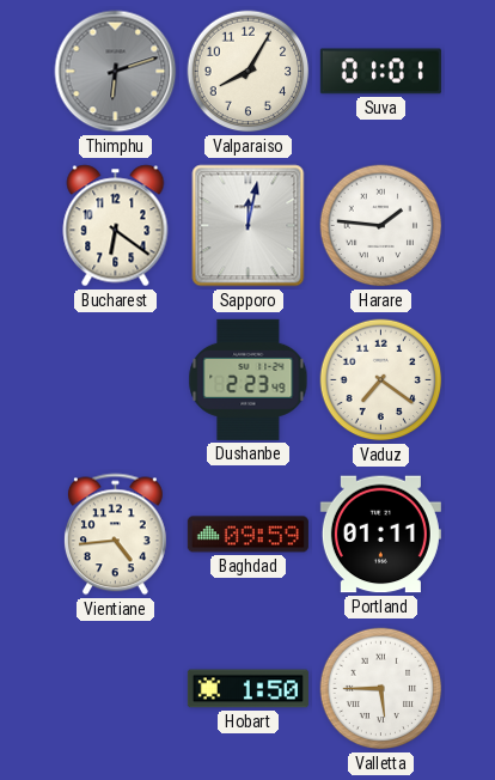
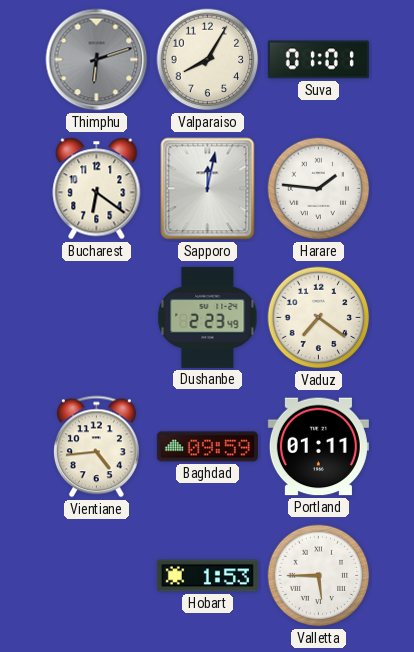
Hobart: 1:50 -> 1:53 (207, 576)
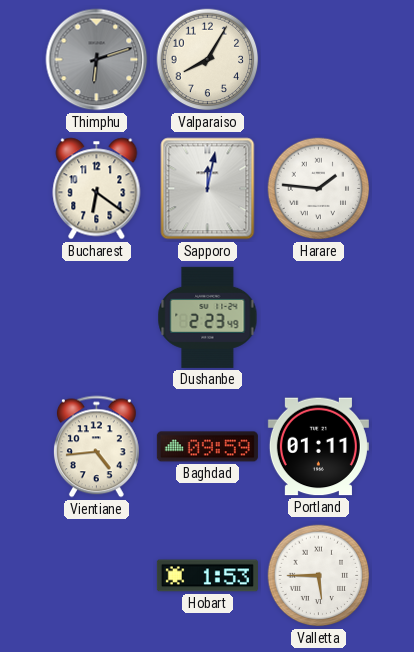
Suva: 01:01 -> none (318, 60)
Vaduz: 7:21 -> none (319, 318)
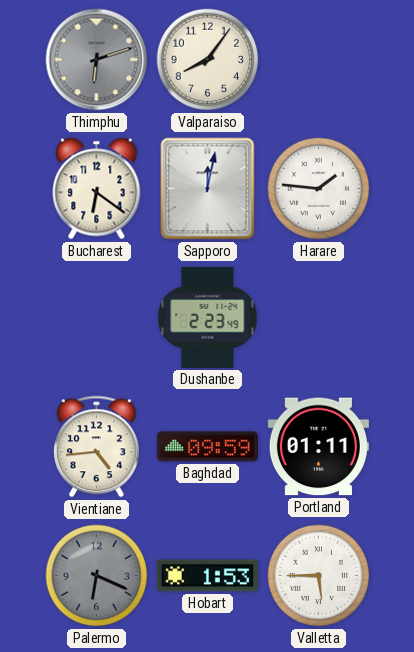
Valparaiso: 8:05 -> 8:06 (208, 60)
Palermo: none -> 6:19 (97, 576)
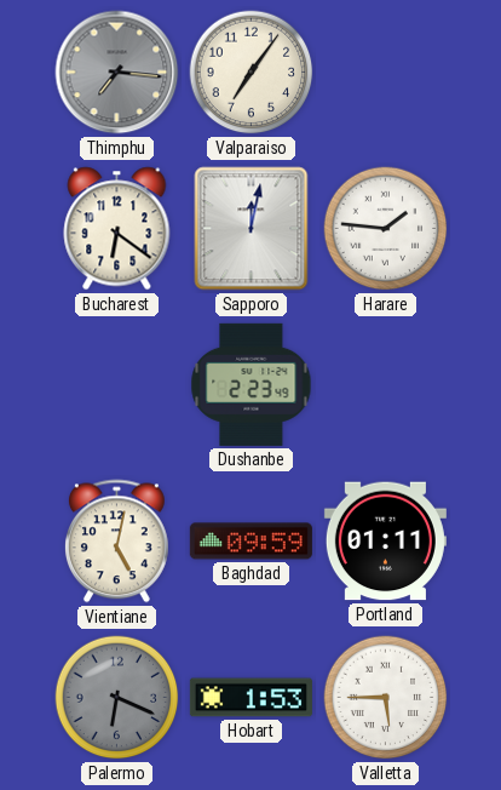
Thimphu: 6:12 -> 7:16 (117, 73)
Valparaiso: 8:06 -> 7:06 (252, 73)
Vientiane: 4:44 -> 5:02 (116, 542)
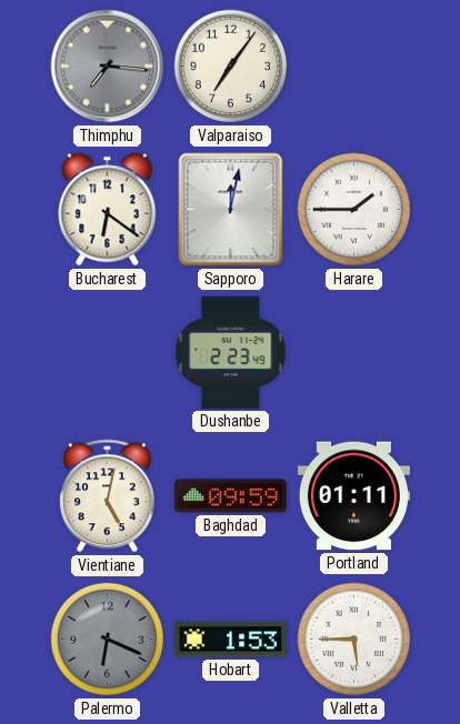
Harare: 1:46 -> 1:45 (354, 210)
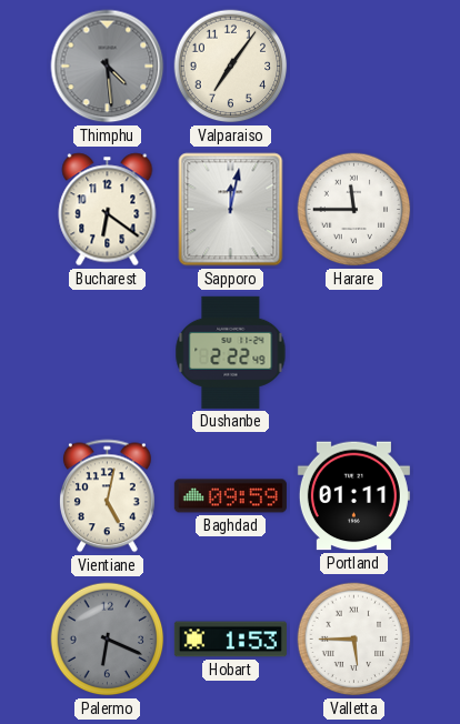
Thimphu: 7:16 -> 4:29 (108, 67)
Harare: 1:45 -> 11:45 (354, 210)
Dushanbe: 2:23 -> 2:22 (231, 352)
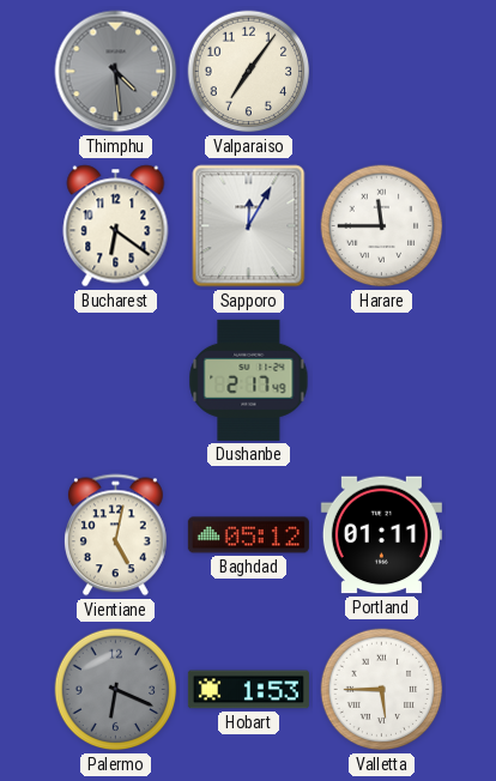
Sapporo: 12:02 -> 12:05 (249, 226)
Dushanbe: 2:22 -> 2:17 (249, 380)
Baghdad: 09:59 -> 05:12 (248, 535)
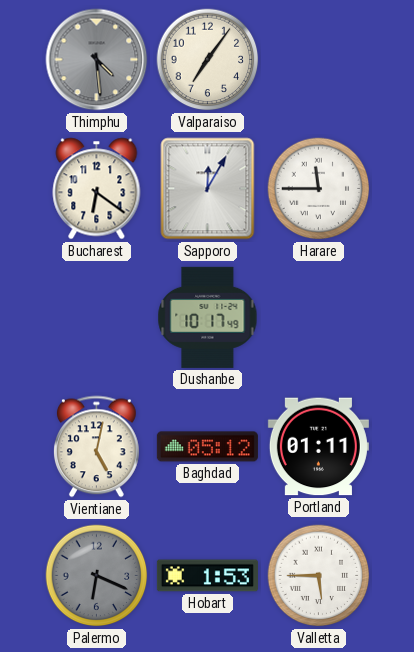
Dushanbe: 2:17 -> 10:17 (208, 317)
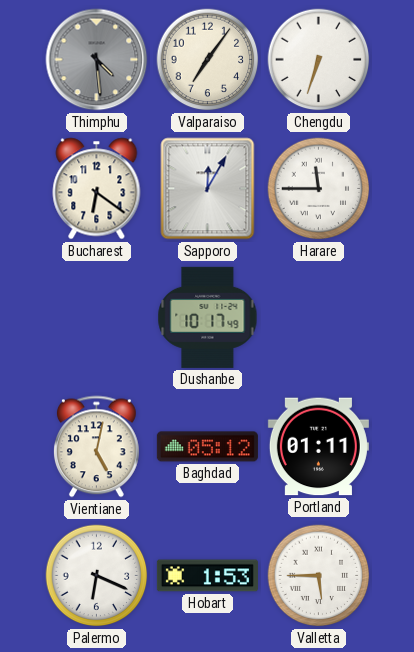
Chengdu: none -> 6:33 (319, 60)
Palermo dial: grey -> white (97, 576)
